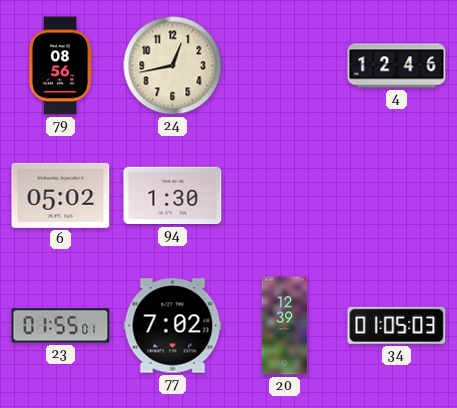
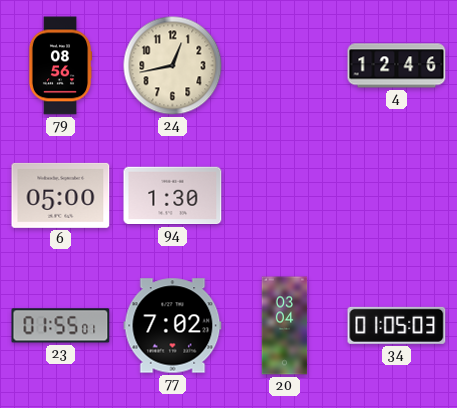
6: 05:02 -> 05:00 (61, 195)
20: 12:39 -> 03:04 (285, 326)
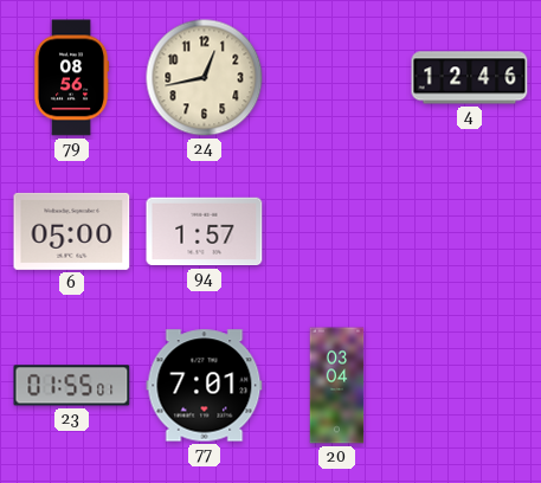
94: 1:30 -> 1:57 (205, 232)
77: 7:02 -> 7:01 (205, 386)
34: 01:05 -> none (397, 325)
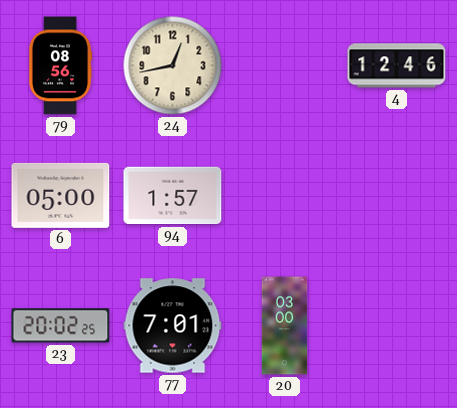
23: 01:55 -> 20:02 (61, 326)
20: 03:04 -> 03:00 (285, 326)
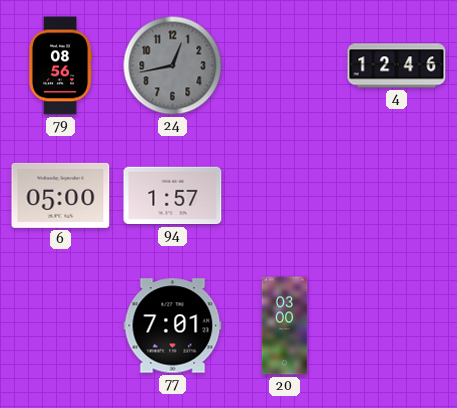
24 dial: cream -> grey (173, 66)
23: 20:02 -> none (61, 326)
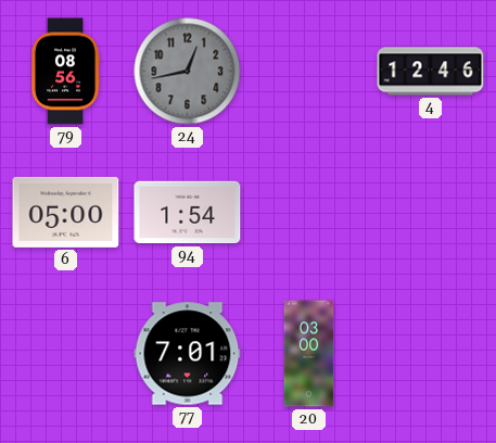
94: 1:57 -> 1:54 (188, 213)
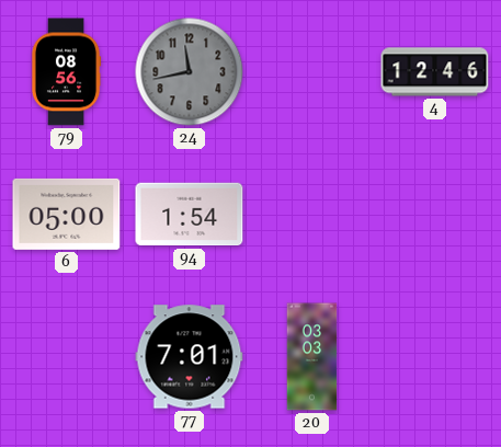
24: 12:43 -> 11:43 (190, 72)
20: 03:00 -> 03:03 (312, 357)
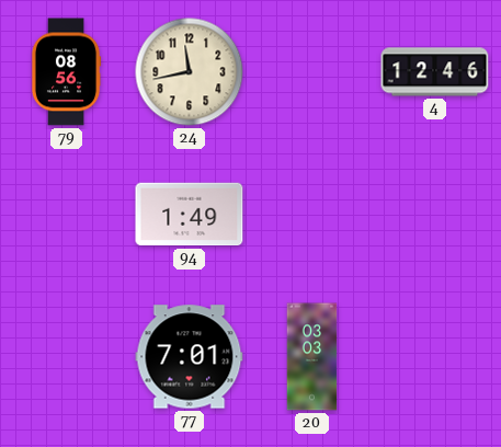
24 dial: grey -> cream (190, 72)
6: 05:00 -> none (67, 214)
94: 1:54 -> 1:49 (190, 215)
